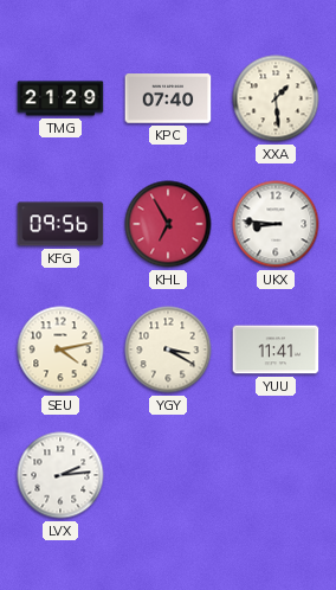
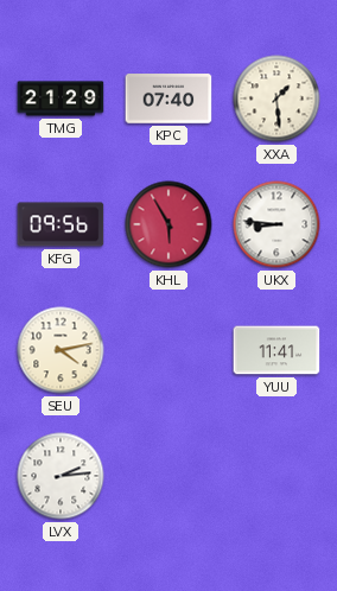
KHL: 6:55 -> 5:55 (168, 224)
YGY: 3:20 -> none (168, 349)
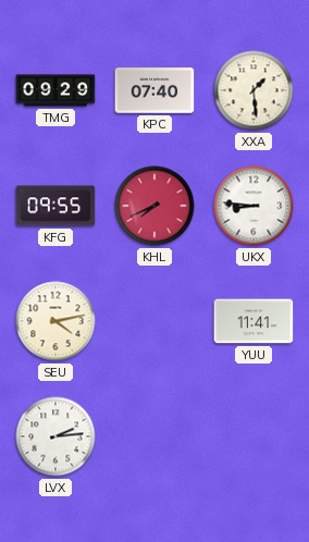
TMG: 21:29 -> 09:29 (55, 90)
KFG: 09:56 -> 09:55 (55, 206)
KHL: 5:55 -> 7:41 (154, 206)
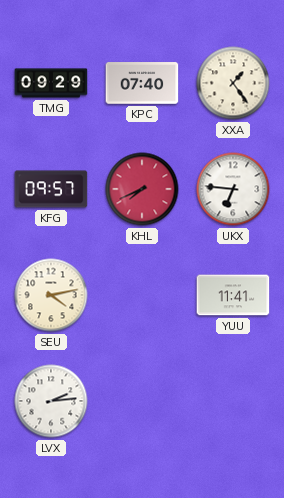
XXA: 1:29 -> 1:24 (233, 83)
KFG: 09:55 -> 09:57 (51, 189)
UKX: 8:46 -> 6:46 (233, 189)
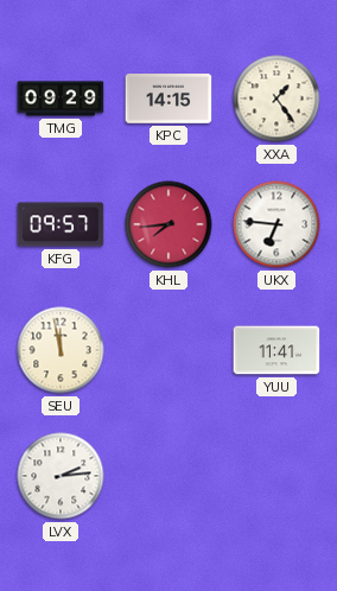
KPC: 07:40 -> 14:15 (168, 99)
KHL: 7:41 -> 7:44 (168, 224)
SEU: 4:13 -> 11:58 (61, 350)
